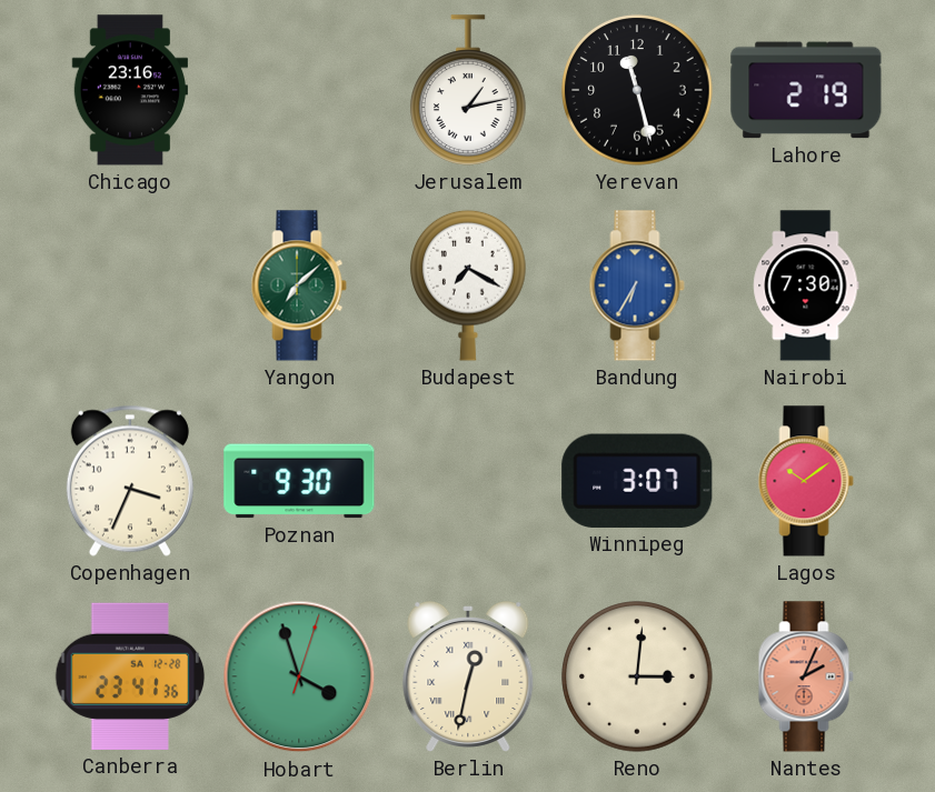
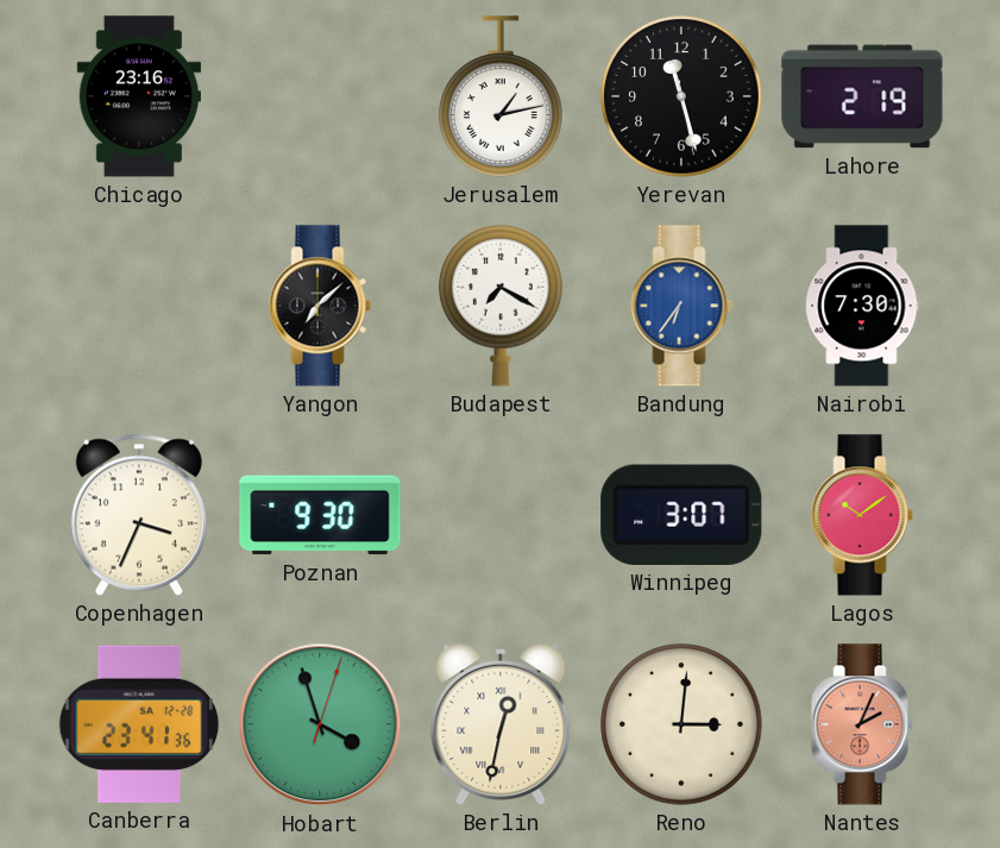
Yangon dial: green -> black (320, 306)
Bandung: 6:35 -> 6:36 (681, 306)
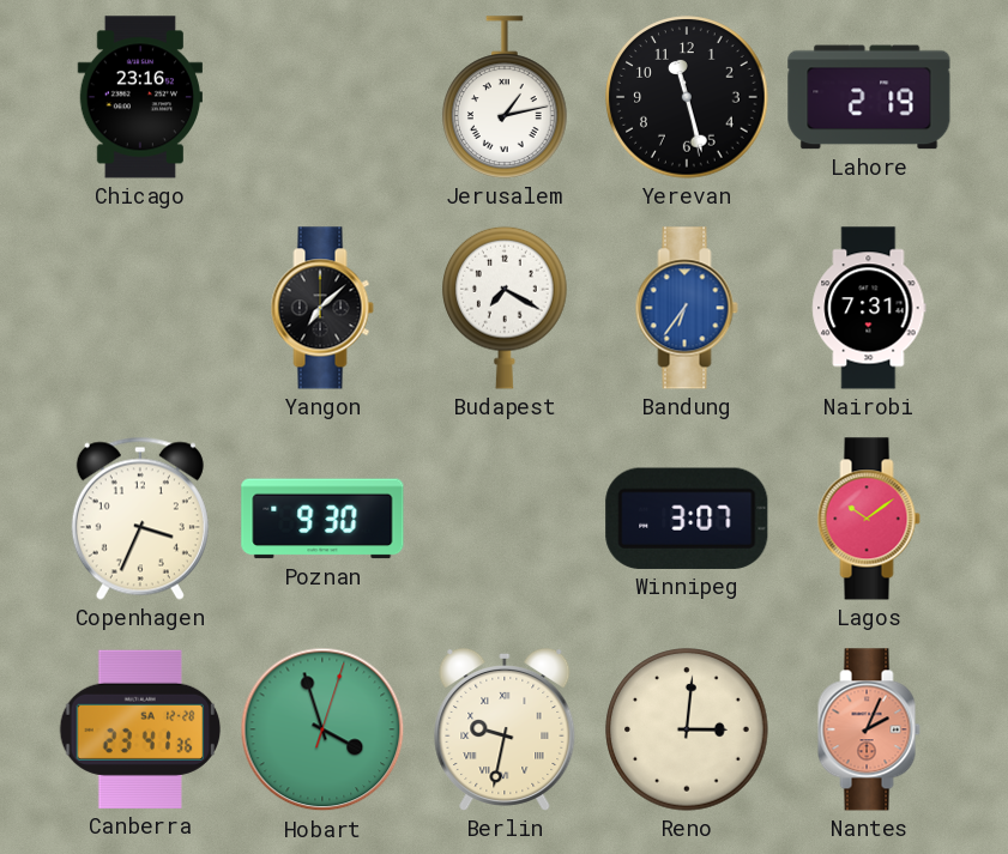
Nairobi: 7:30 -> 7:31 (869, 308)
Berlin: 12:32 -> 9:32 (505, 729)
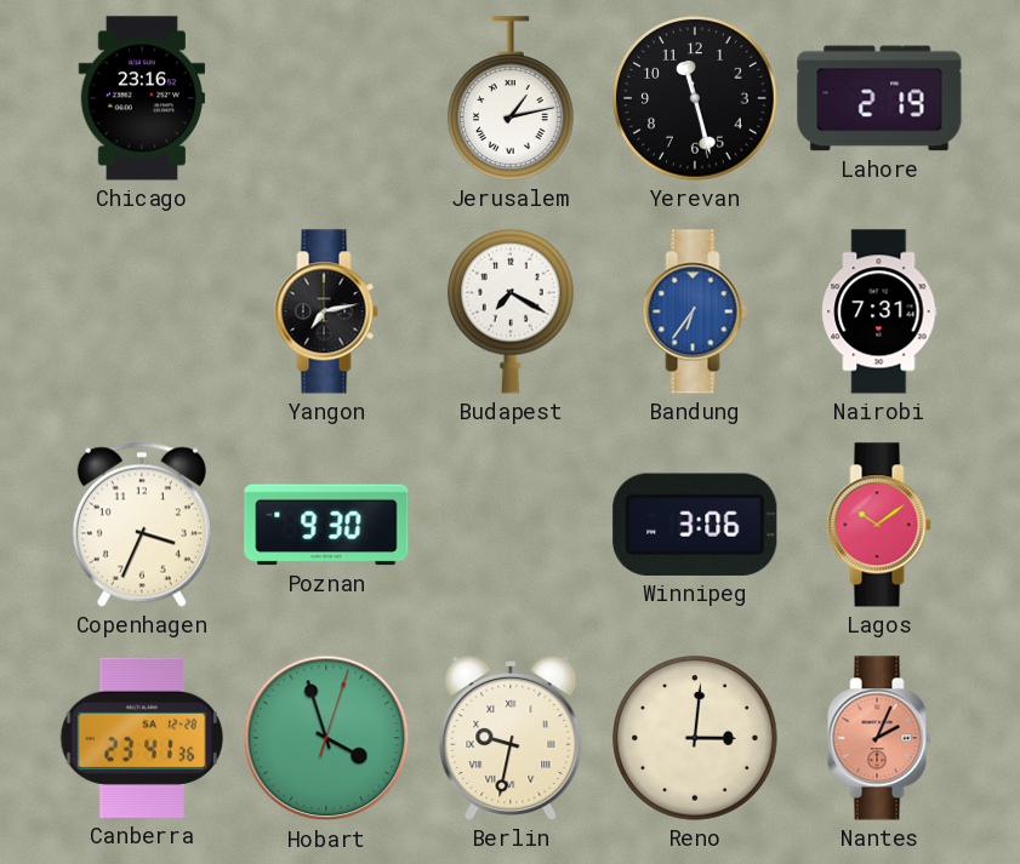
Yangon: 7:08 -> 7:13 (326, 311)
Winnipeg: 3:07 -> 3:06 (695, 525)
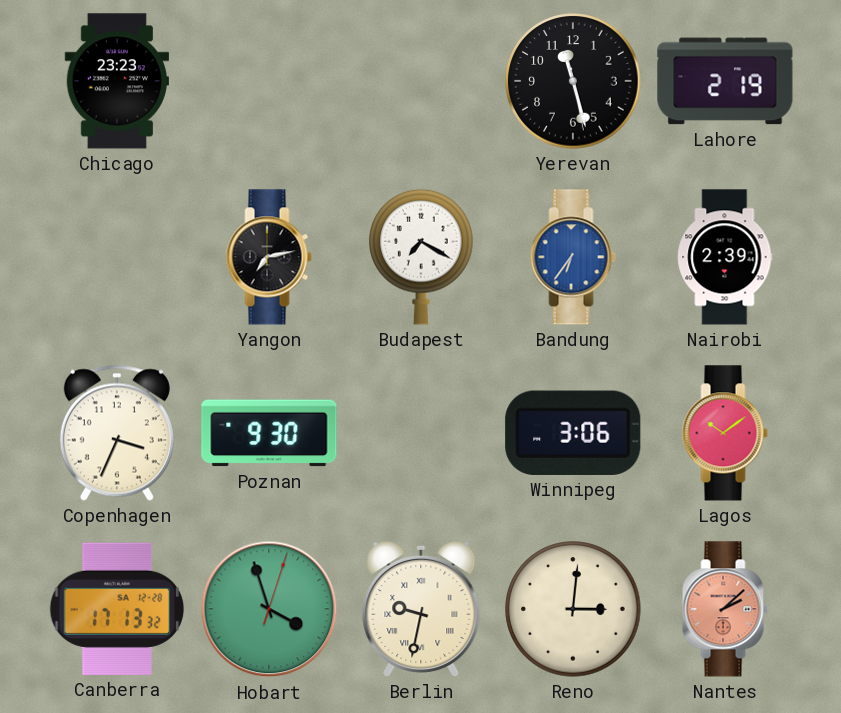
Chicago: 23:16 -> 23:23 (116, 81)
Jerusalem: 1:13 -> none (512, 98)
Nairobi: 7:31 -> 2:39 (725, 257)
Canberra: 23:41 -> 17:13 (117, 609)
Nantes: 2:04 -> 2:08 (725, 609)
